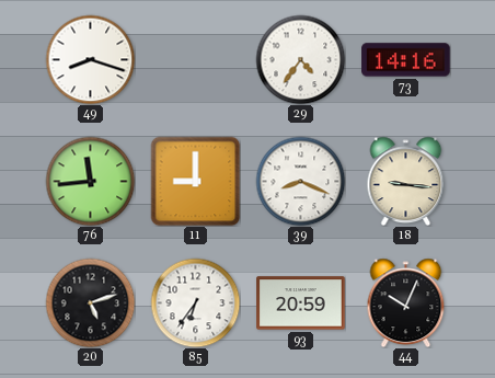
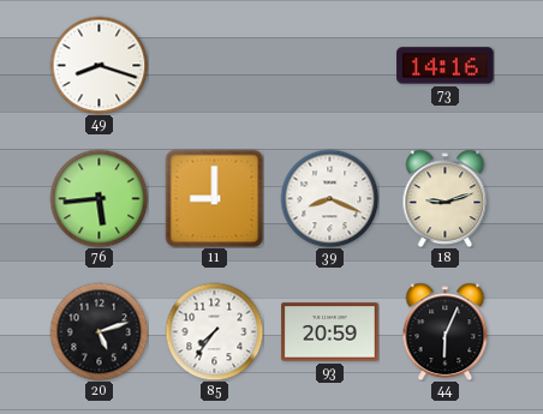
29: 4:36 -> none (300, 59)
76: 11:44 -> 5:44 (99, 198)
18: 9:16 -> 9:12 (446, 198)
85: 6:36 -> 7:36 (214, 331)
44: 10:04 -> 6:04 (446, 331)
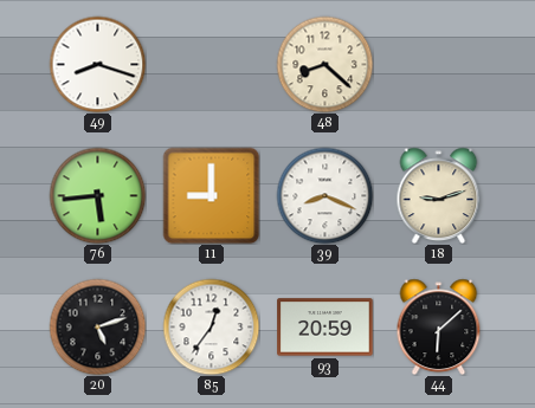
48: none -> 8:22 (324, 64)
73: 14:16 -> none (446, 66)
85: 7:36 -> 12:36 (211, 326)
44: 6:04 -> 6:08 (439, 326)
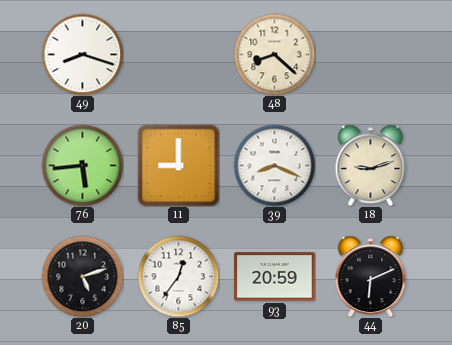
44: 6:08 -> 6:11 (371, 276)
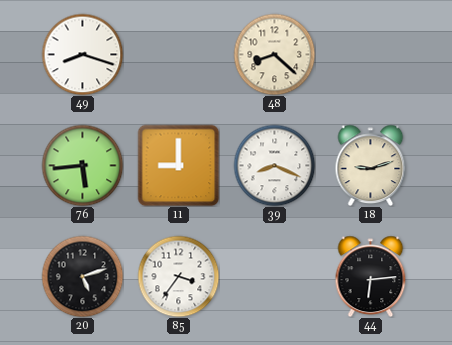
85: 12:36 -> 3:36 (178, 276)
93: 20:59 -> none (275, 277)
44: 6:11 -> 6:14 (371, 276)
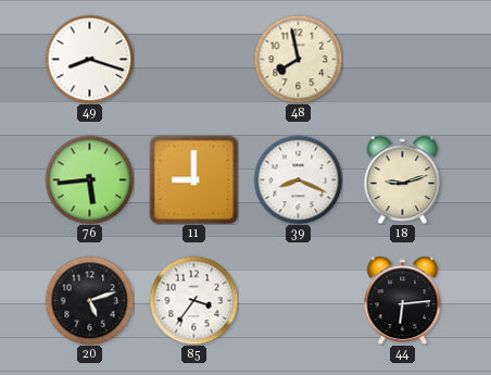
48: 8:22 -> 7:58 (298, 59)
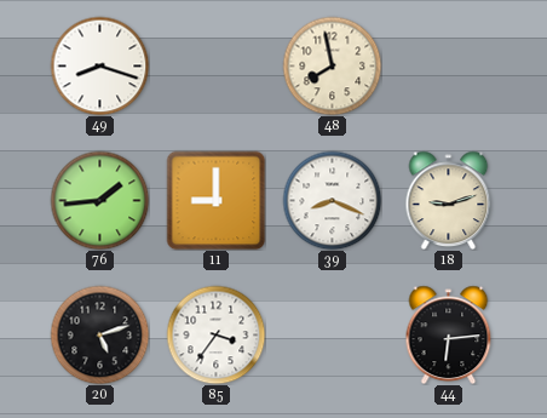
76: 5:44 -> 1:44 (99, 200)
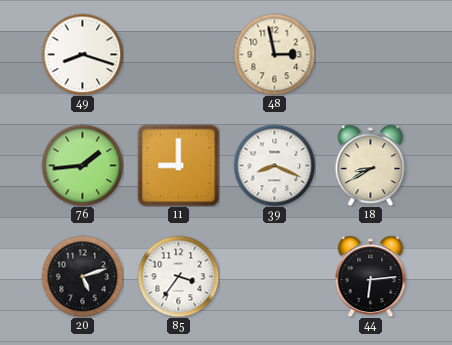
48: 7:58 -> 2:58 (274, 54)
18: 9:12 -> 8:40 (371, 165)
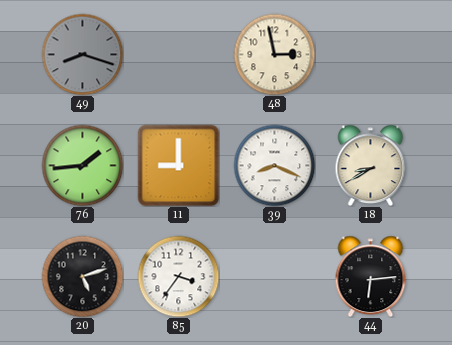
49 dial: white -> grey (82, 54)
